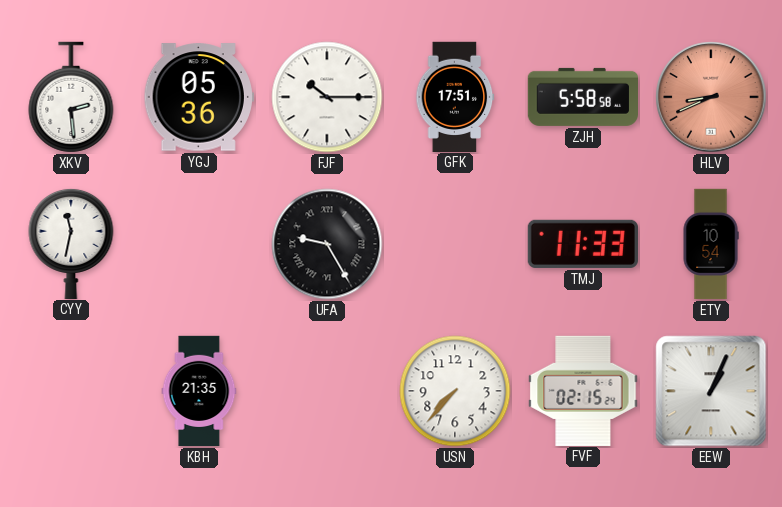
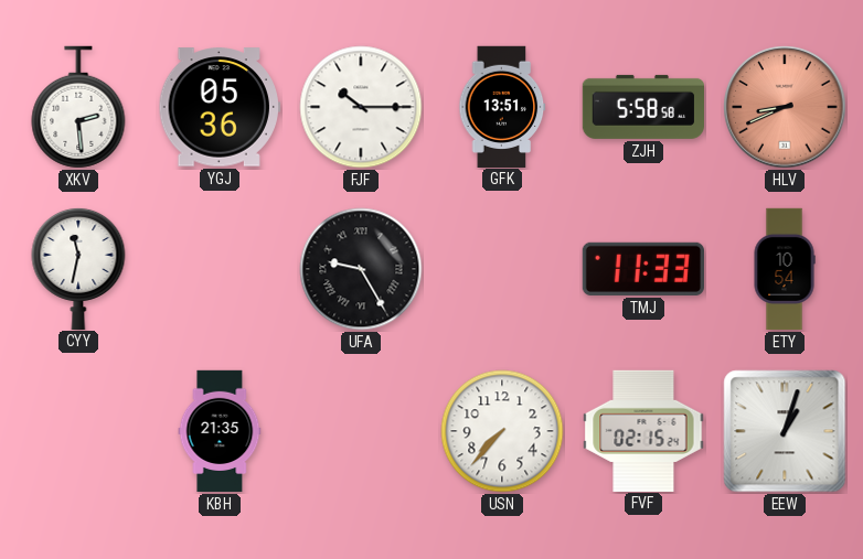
GFK: 17:51 -> 13:51 (502, 106)
EEW: 1:04 -> 1:03 (785, 431)
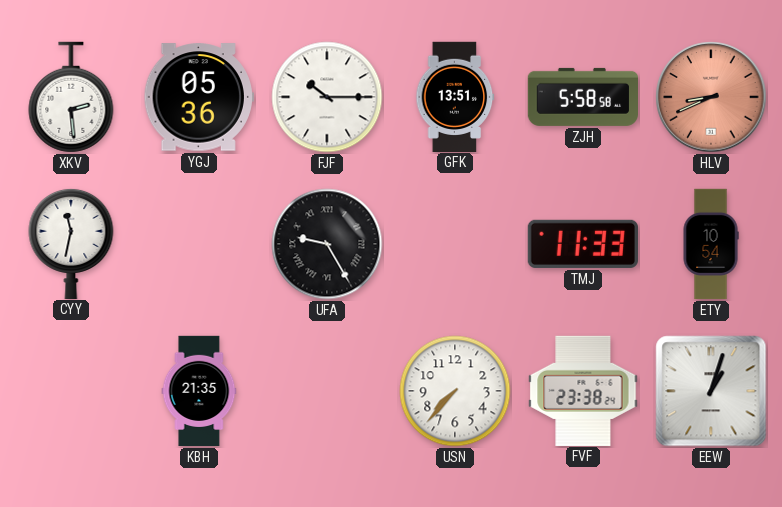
FVF: 02:15 -> 23:38 (583, 390)
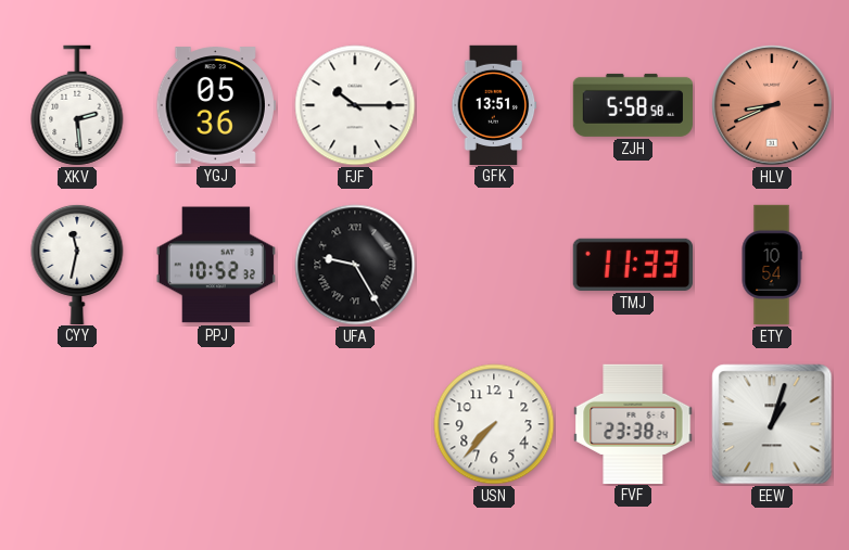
PPJ: none -> 10:52 (216, 265)
KBH: 21:35 -> none (199, 391)
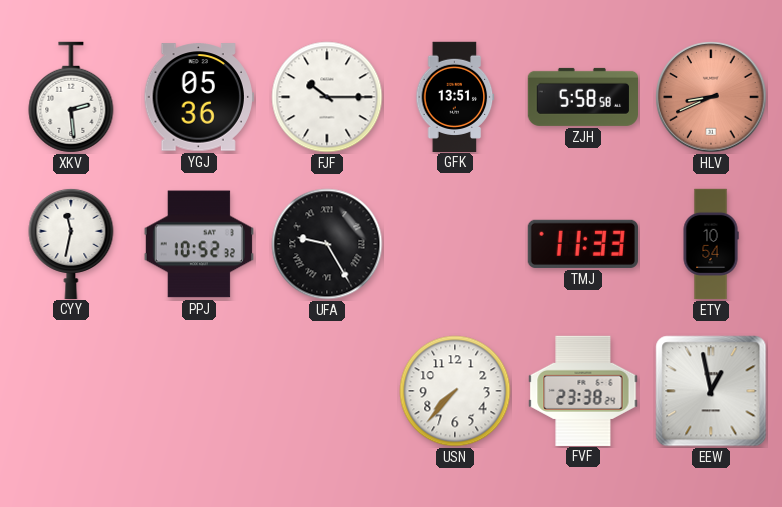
EEW: 1:03 -> 12:58 (711, 391)
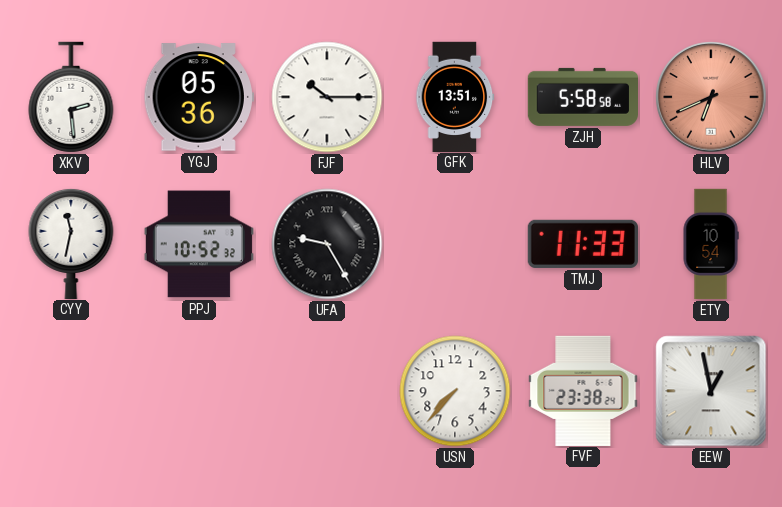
HLV: 8:41 -> 6:41 (711, 97)
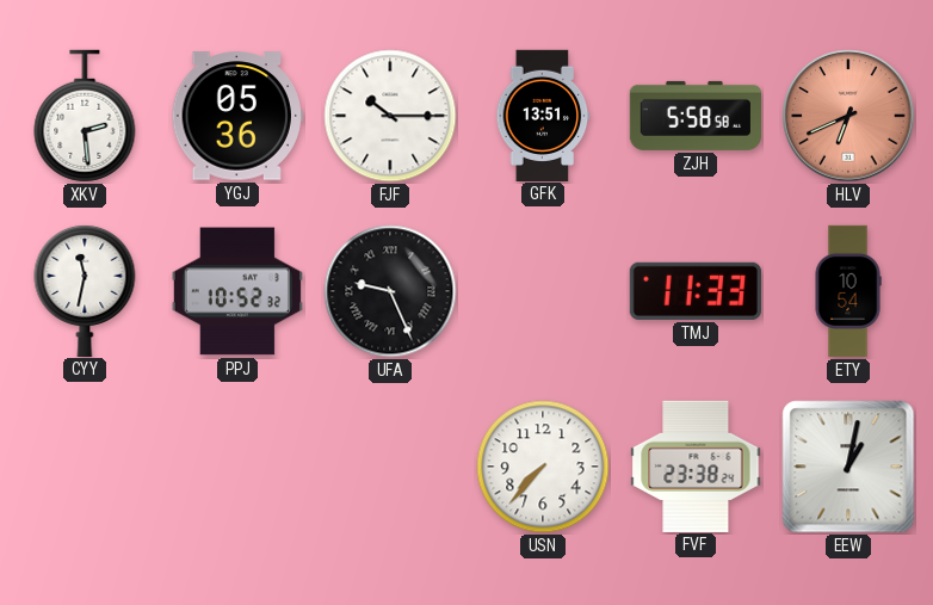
UFA: 9:25 -> 9:26 (390, 291)
EEW: 12:58 -> 1:02 (848, 467)
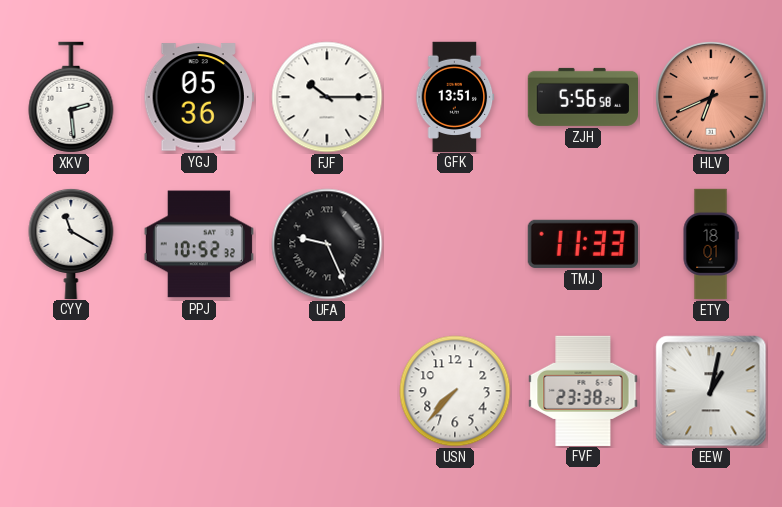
ZJH: 5:58 -> 5:56 (582, 97)
CYY: 11:32 -> 11:20 (71, 243)
ETY: 10:54 -> 18:01 (711, 244)
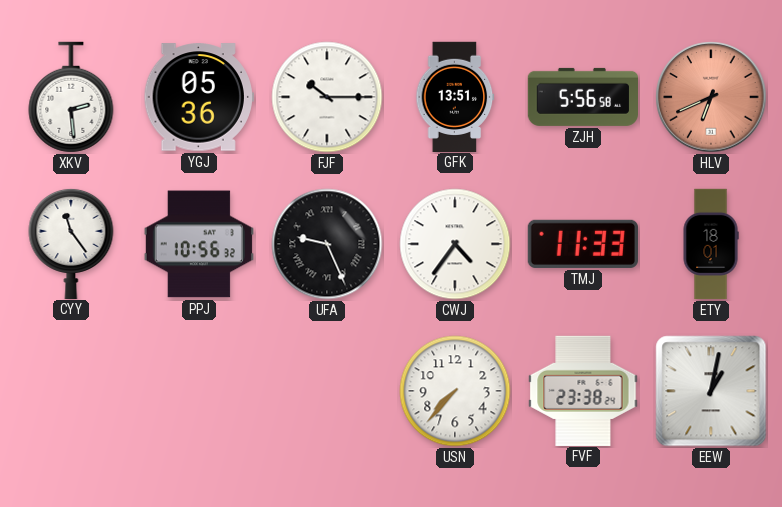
CYY: 11:20 -> 11:24 (71, 243)
PPJ: 10:52 -> 10:56 (199, 244)
CWJ: none -> 4:36 (455, 244)
